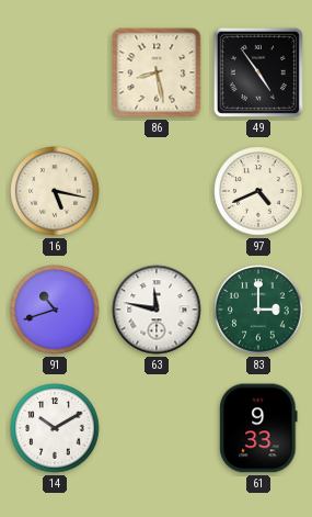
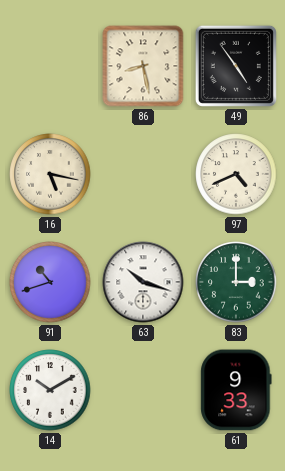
63: 11:47 -> 10:18 (143, 282)
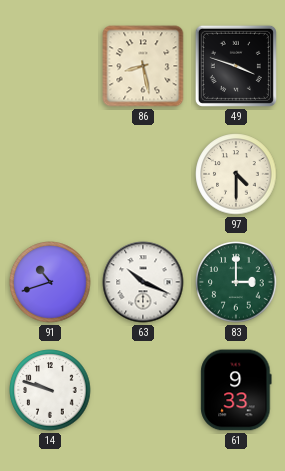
49: 4:54 -> 3:48 (236, 66)
16: 5:17 -> none (50, 174)
97: 4:41 -> 4:30 (236, 174)
63: 10:18 -> 10:19 (143, 282)
14: 10:10 -> 9:48 (50, 390)
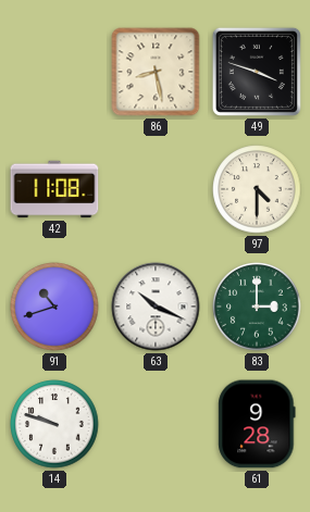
42: none -> 11:08 (54, 189)
61: 9:33 -> 9:28 (257, 424)
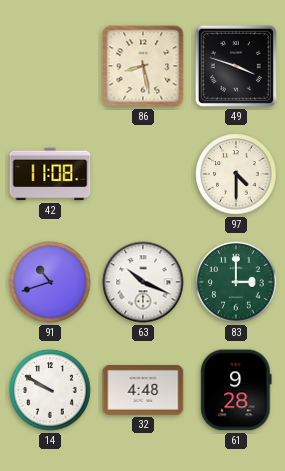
14: 9:48 -> 9:50 (50, 390)
32: none -> 4:48 (143, 390)
